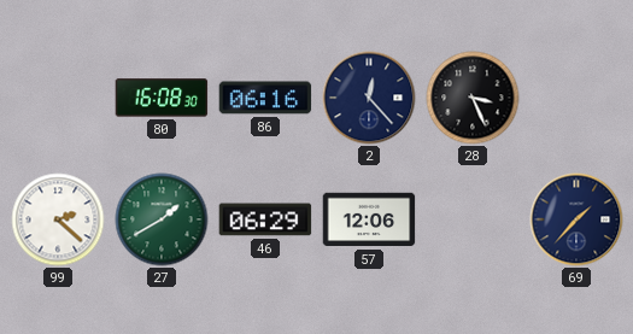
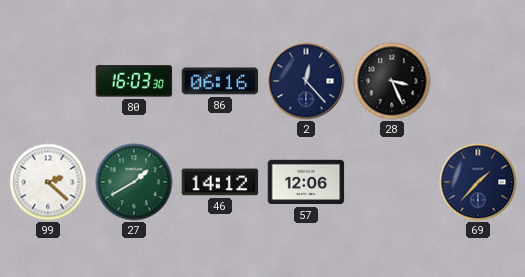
80: 16:08 -> 16:03 (134, 81)
46: 06:29 -> 14:12 (220, 182)
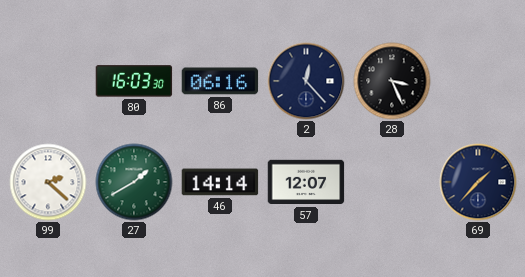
46: 14:12 -> 14:14 (220, 182)
57: 12:06 -> 12:07 (306, 182)
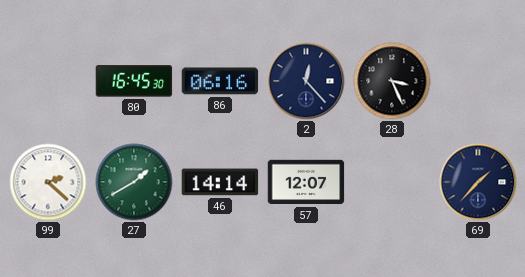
80: 16:03 -> 16:45 (134, 81)
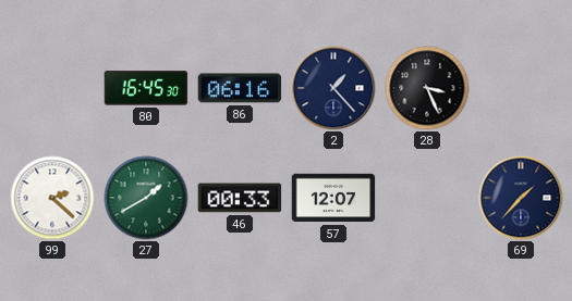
2: 12:23 -> 1:23 (333, 88)
46: 14:14 -> 00:33 (240, 198)
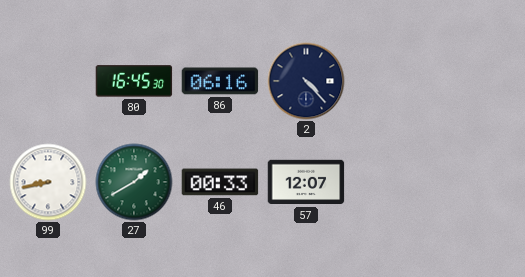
2: 1:23 -> 4:23 (306, 81)
28: 3:26 -> none (427, 88)
99: 2:22 -> 8:43 (48, 182)
69: 1:37 -> none (521, 198)
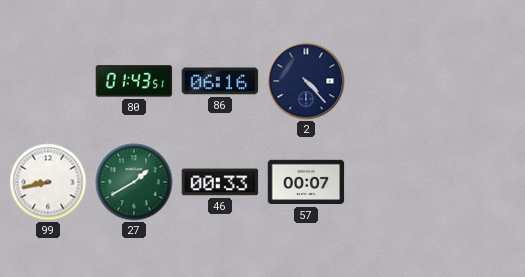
80: 16:45 -> 01:43 (134, 81)
57: 12:07 -> 00:07 (306, 182)
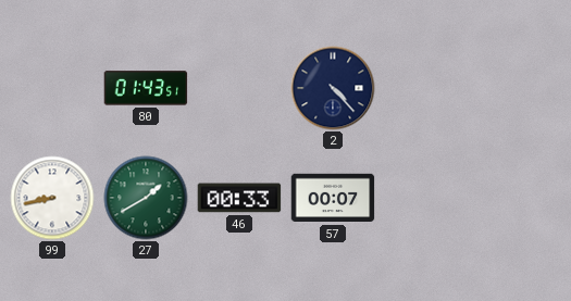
86: 06:16 -> none (220, 81)
